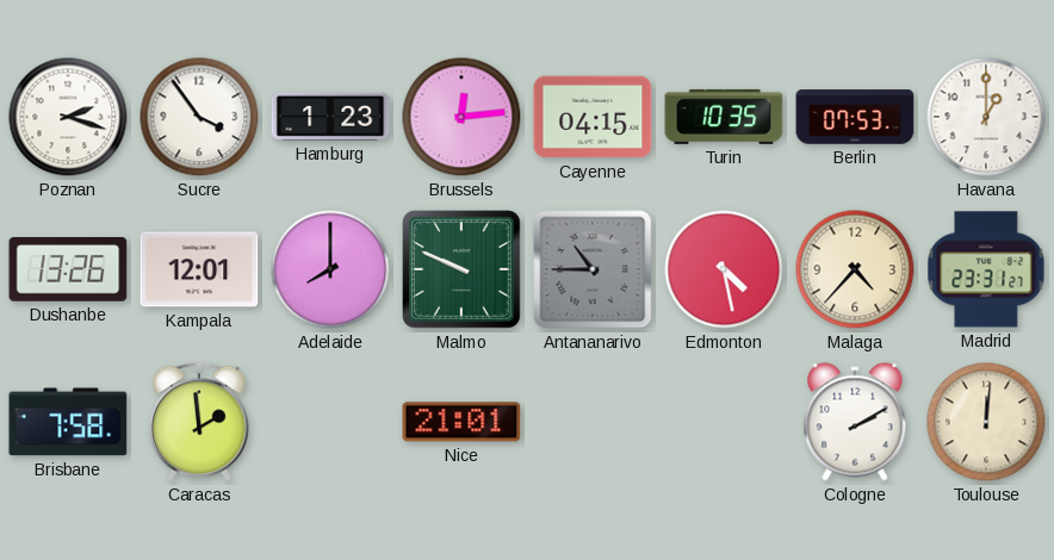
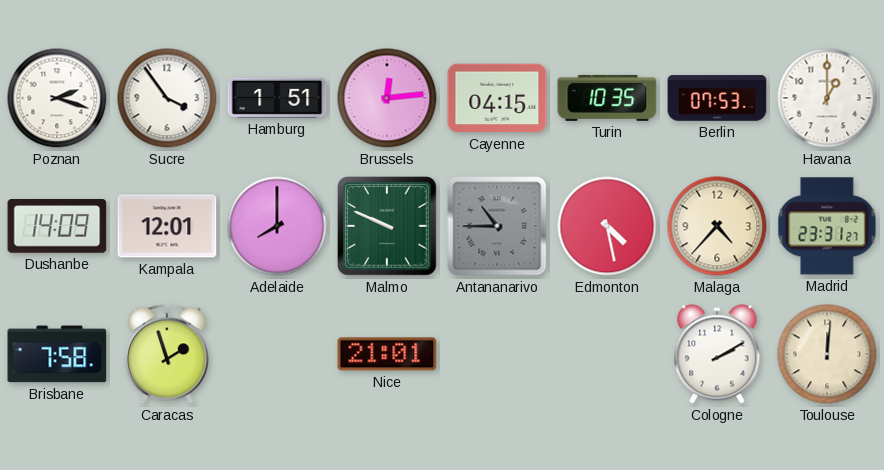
Hamburg: 1:23 -> 1:51 (277, 98)
Dushanbe: 13:26 -> 14:09 (57, 227)
Caracas: 1:59 -> 1:57 (168, 354)
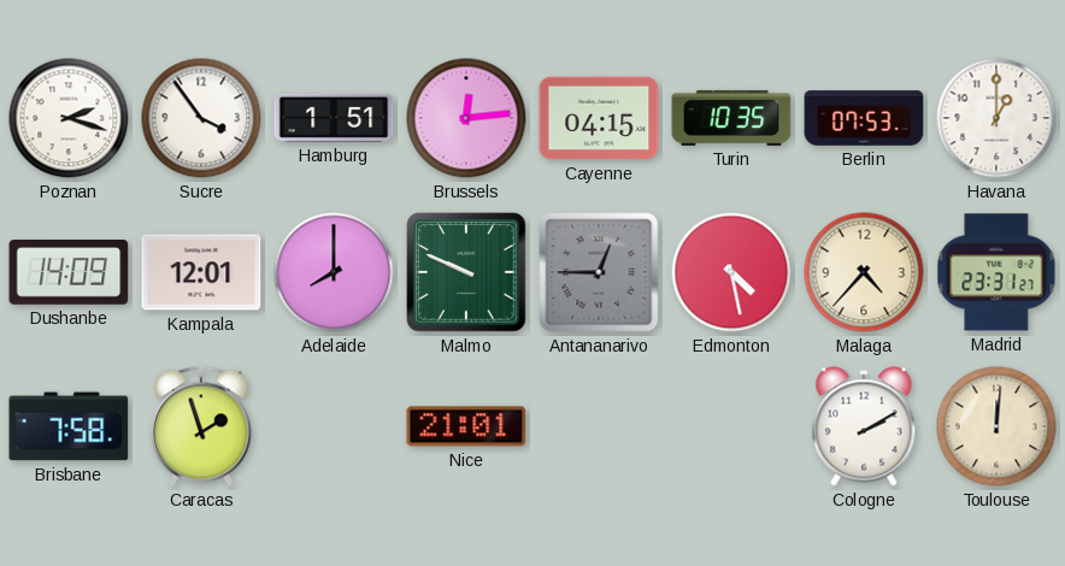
Antananarivo: 10:45 -> 12:45 (599, 272)
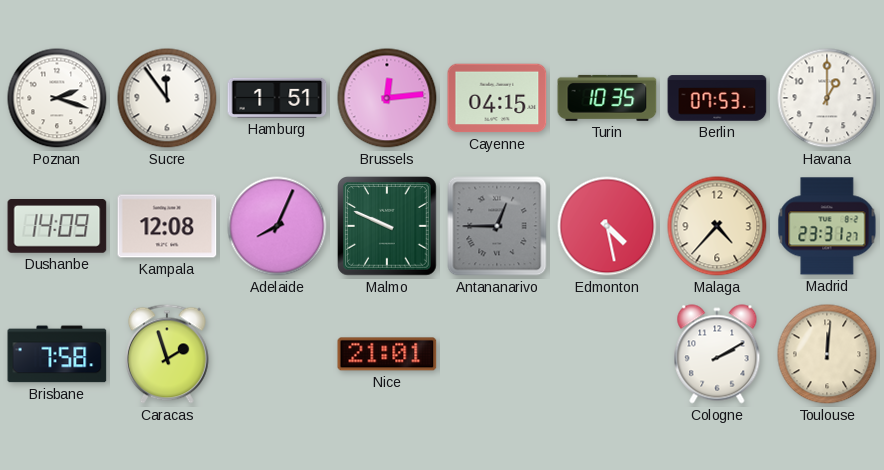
Sucre: 3:54 -> 11:54 (167, 98)
Kampala: 12:01 -> 12:08 (167, 226)
Adelaide: 8:00 -> 8:04 (277, 226)
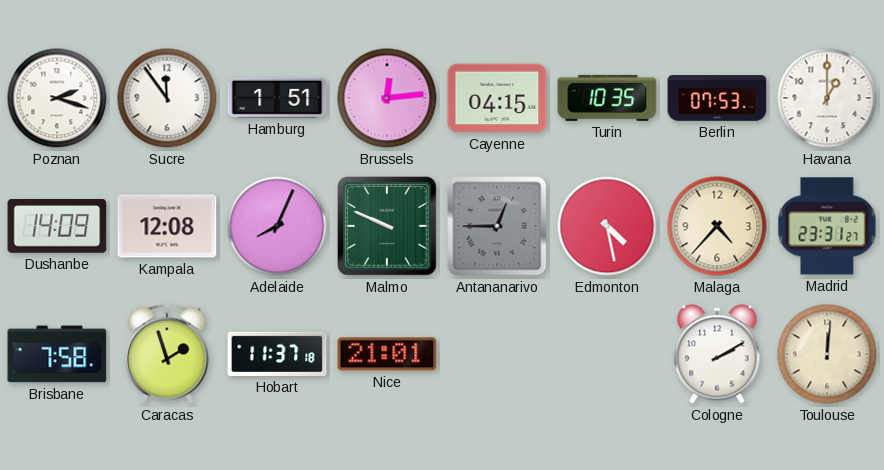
Hobart: none -> 11:37 (277, 354)
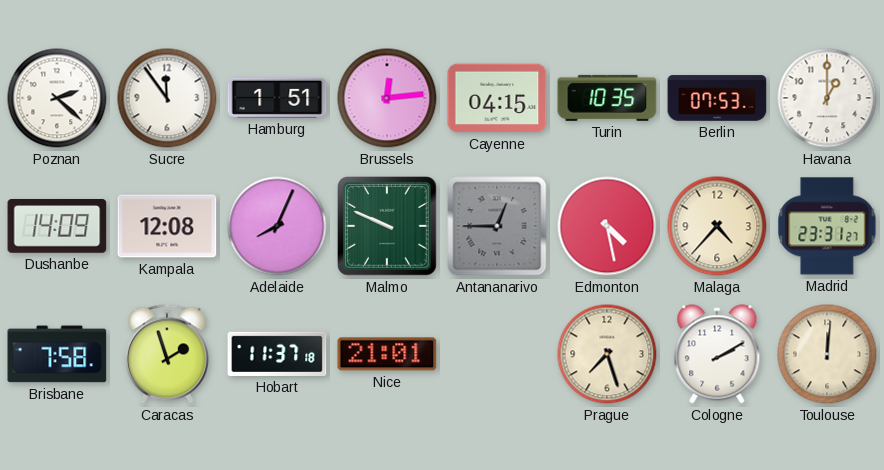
Poznan: 2:18 -> 2:22 (57, 98)
Prague: none -> 7:27 (607, 354)
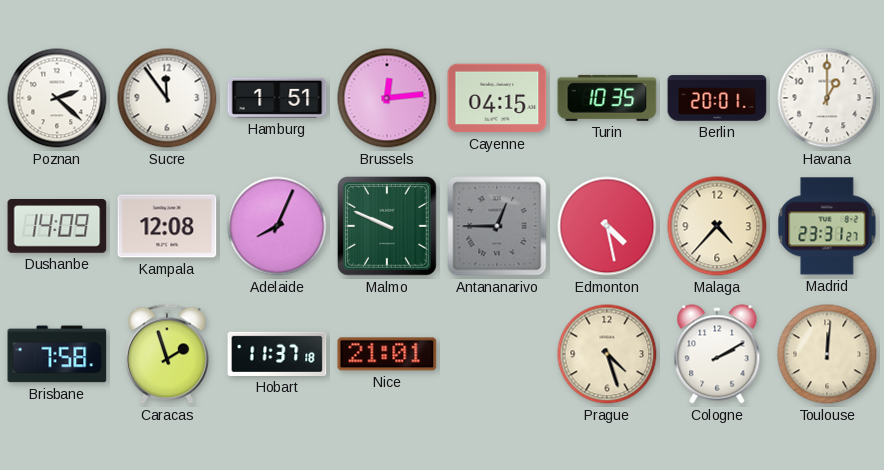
Berlin: 07:53 -> 20:01 (717, 98)
Prague: 7:27 -> 4:27 (607, 354)
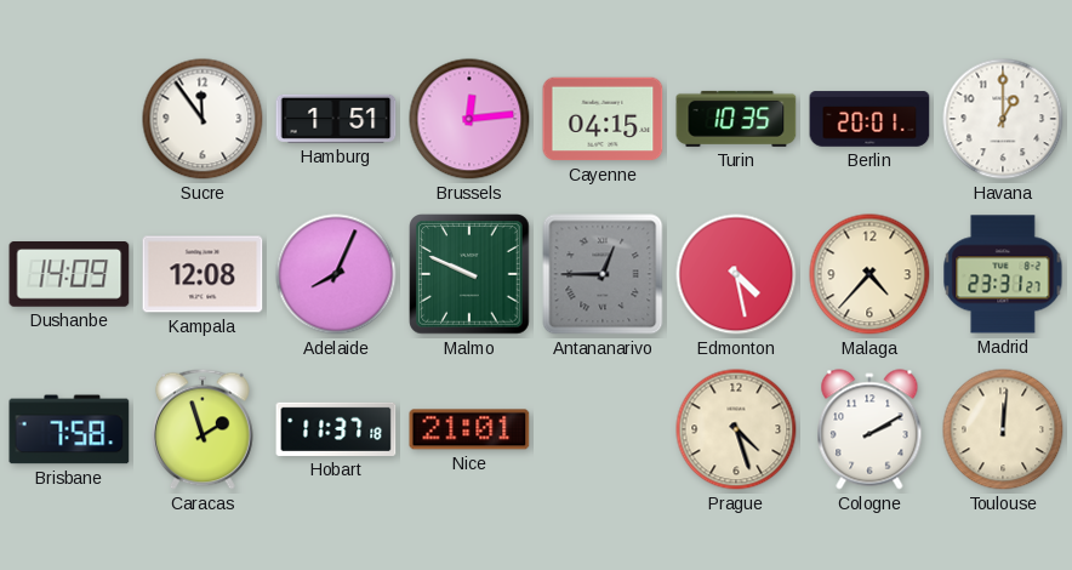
Poznan: 2:22 -> none (57, 98)
